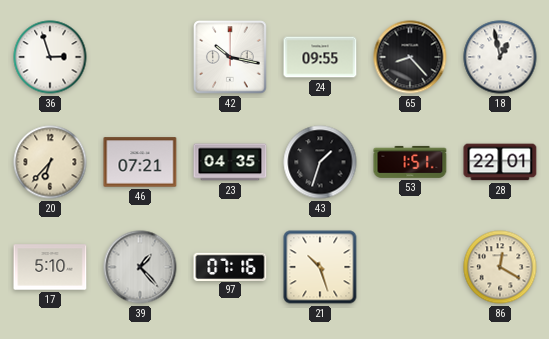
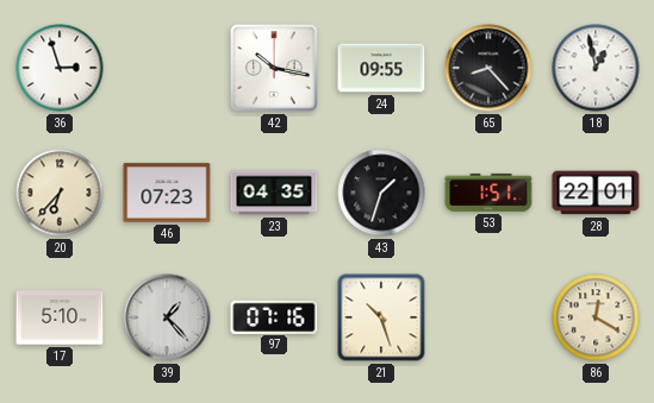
46: 07:21 -> 07:23 (167, 193)
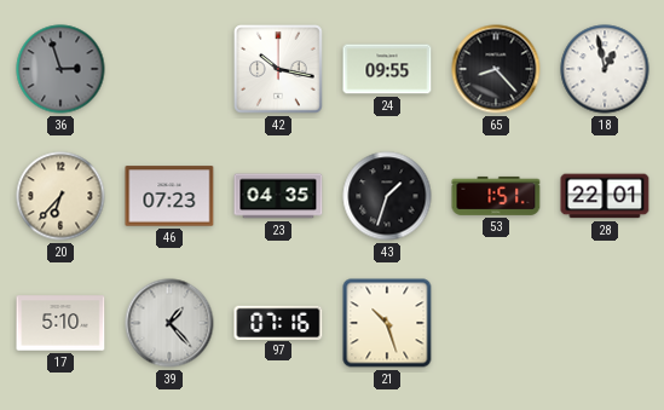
36 dial: white -> grey (60, 69)
86: 12:20 -> none (596, 317)
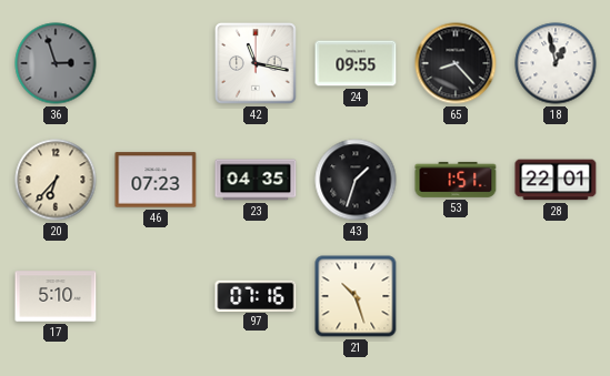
42: 10:17 -> 11:17 (256, 63)
39: 1:23 -> none (169, 323)
